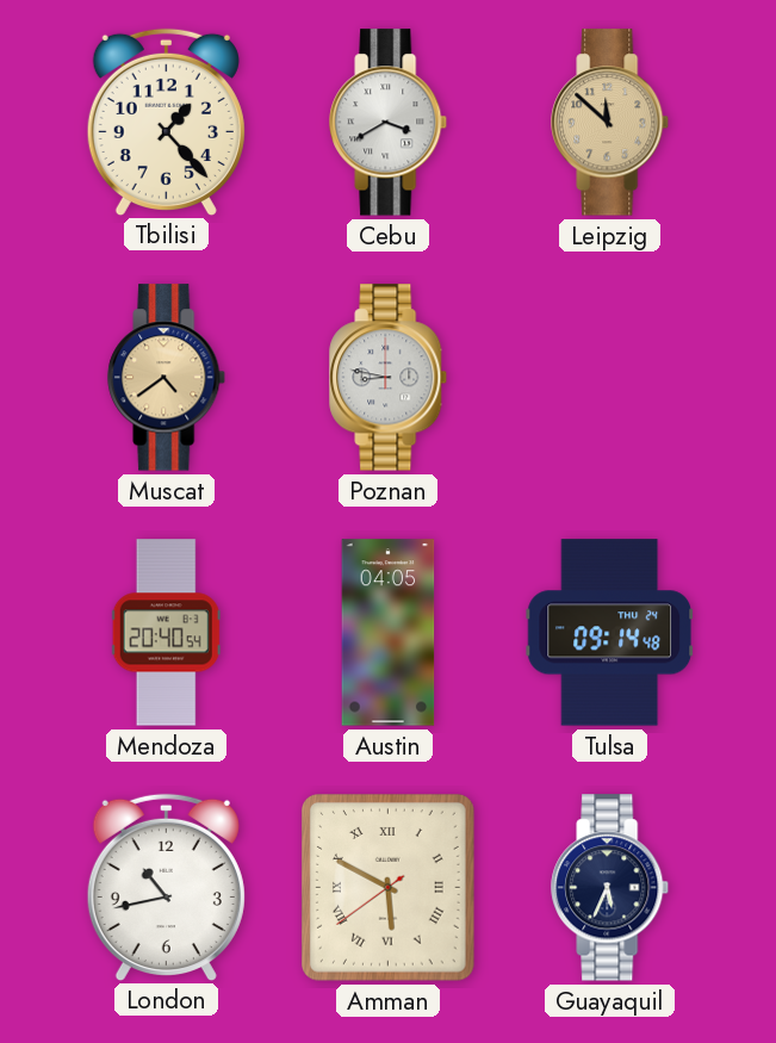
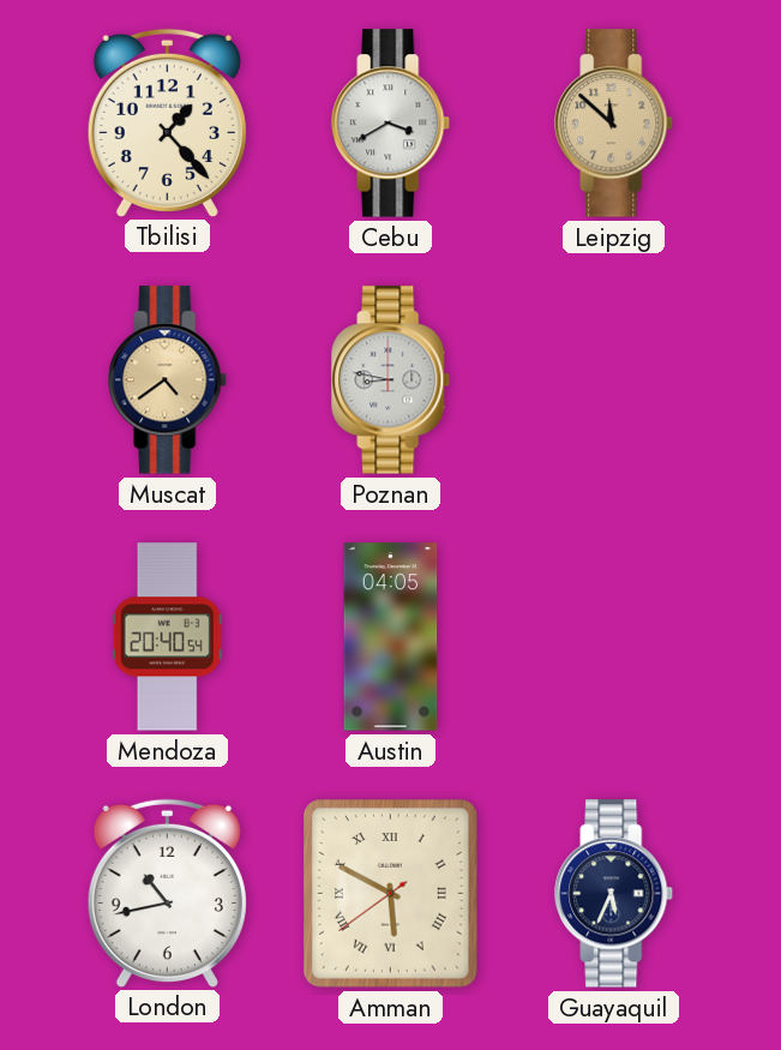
Tulsa: 09:14 -> none (610, 633)
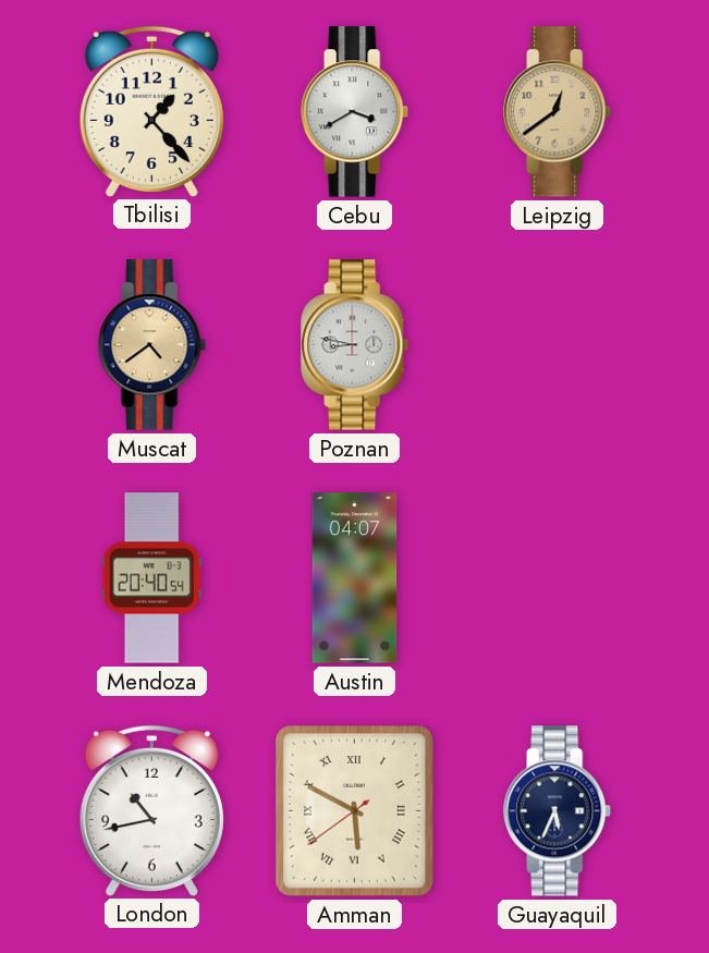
Leipzig: 11:52 -> 12:39 (558, 112)
Austin: 04:05 -> 04:07 (355, 578)
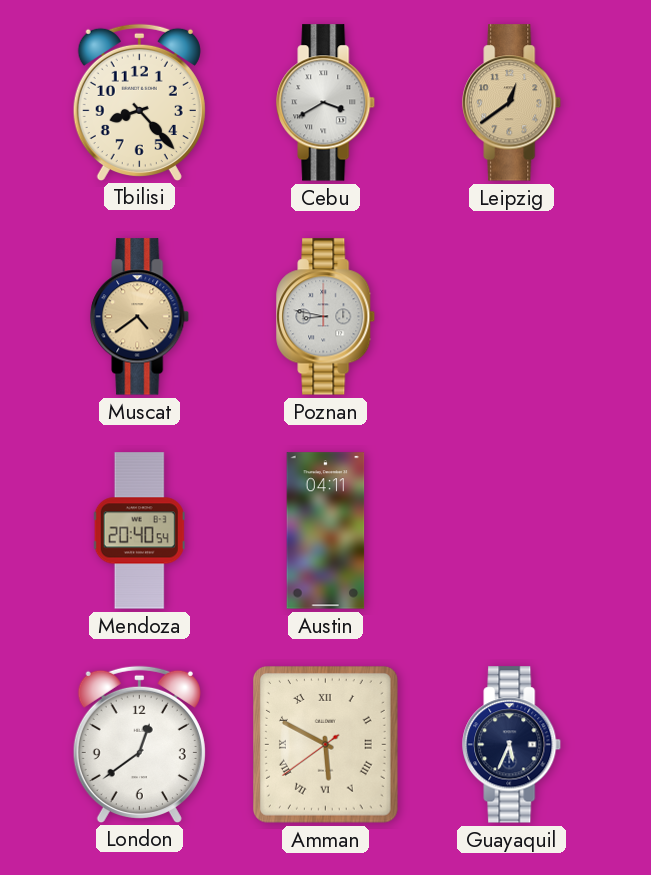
Tbilisi: 1:23 -> 8:23 (139, 102)
Austin: 04:07 -> 04:11 (326, 531)
London: 10:43 -> 12:39 (139, 744)
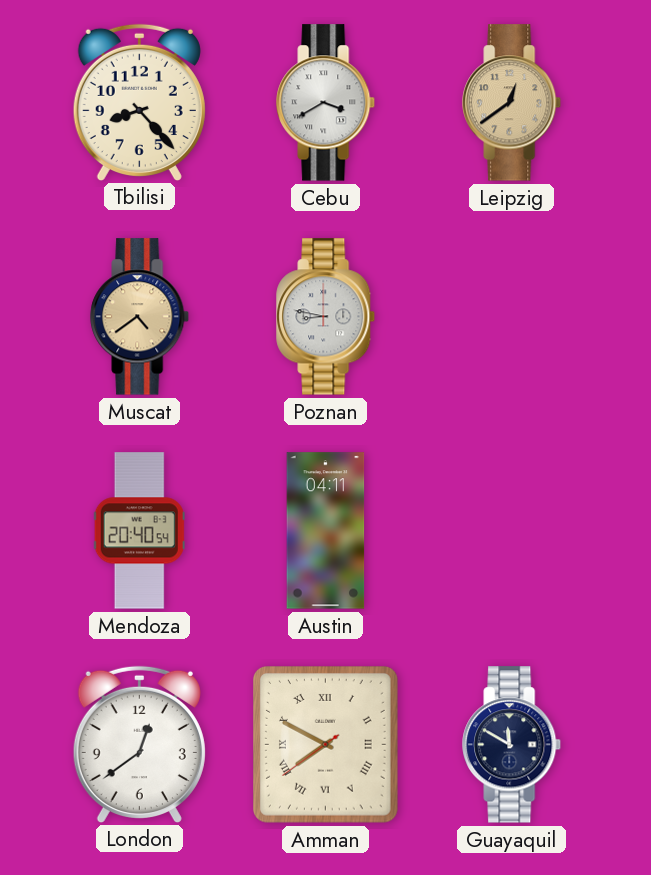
Amman: 5:49 -> 7:49 (326, 745)
Guayaquil: 5:34 -> 11:50 (512, 745)
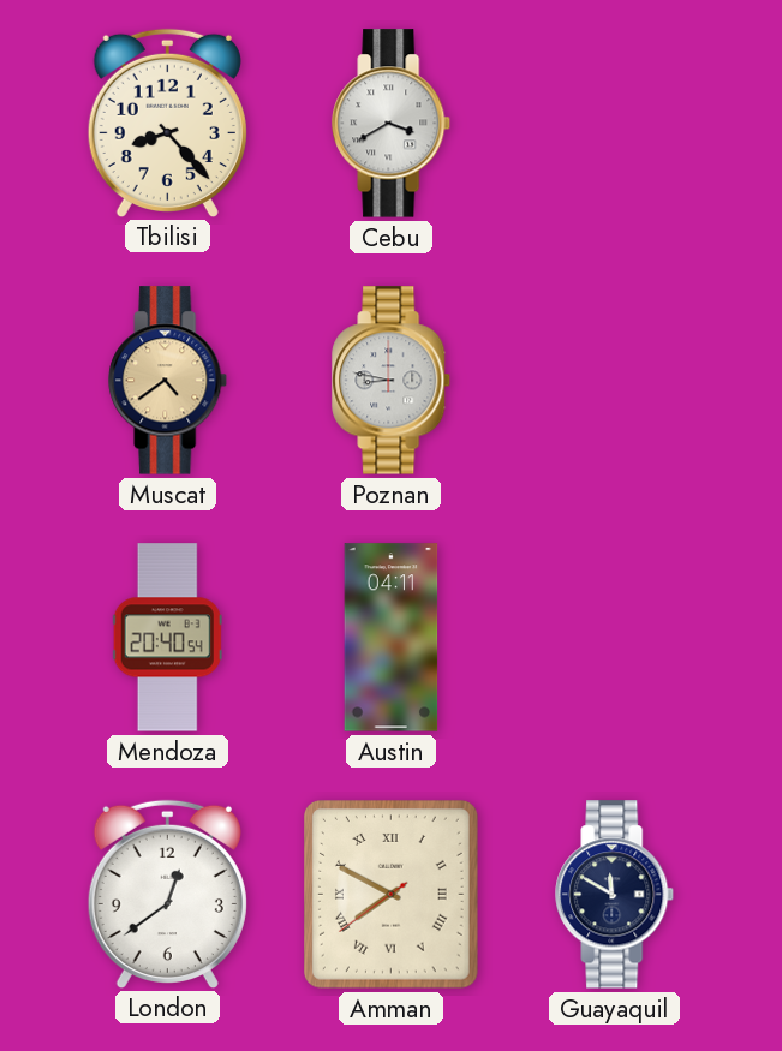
Leipzig: 12:39 -> none (512, 103)
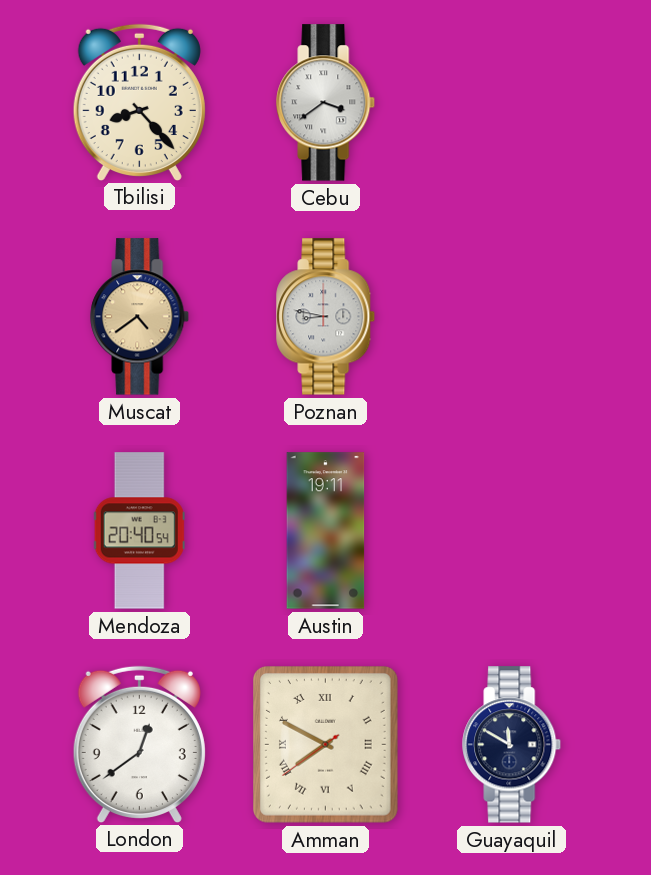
Cebu: 3:40 -> 3:39 (326, 103)
Austin: 04:11 -> 19:11 (326, 531)
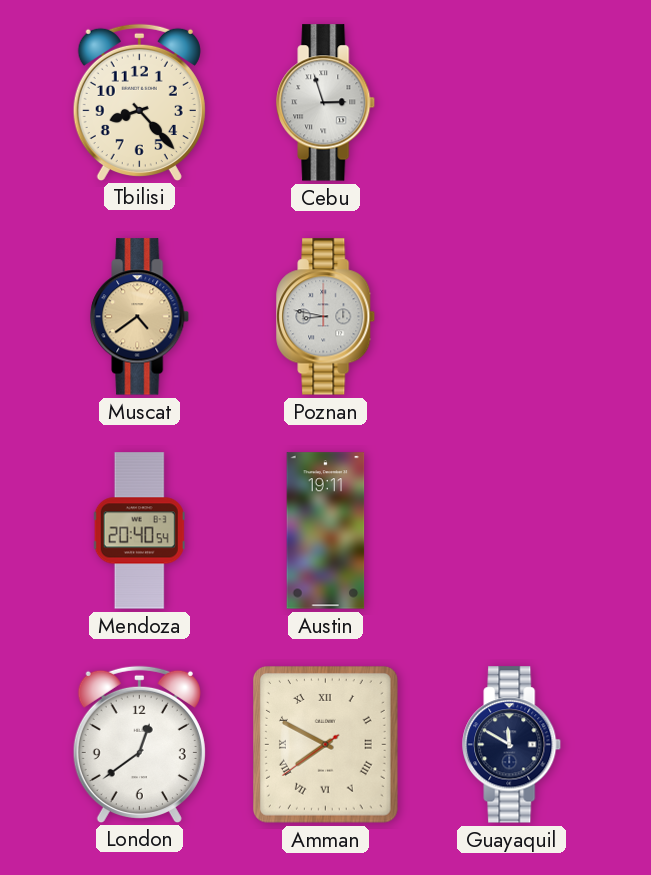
Cebu: 3:39 -> 2:57 (326, 103)
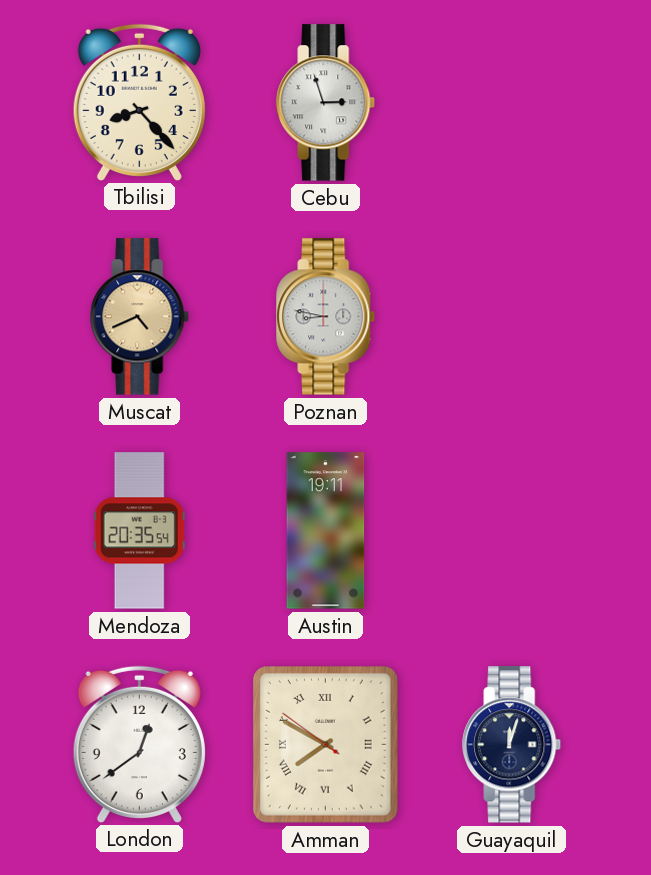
Muscat: 4:39 -> 4:41 (140, 317)
Mendoza: 20:40 -> 20:35 (139, 531)
Amman: 7:49:39 -> 7:49:51 (326, 745)
Guayaquil: 11:50 -> 12:03 (512, 745)
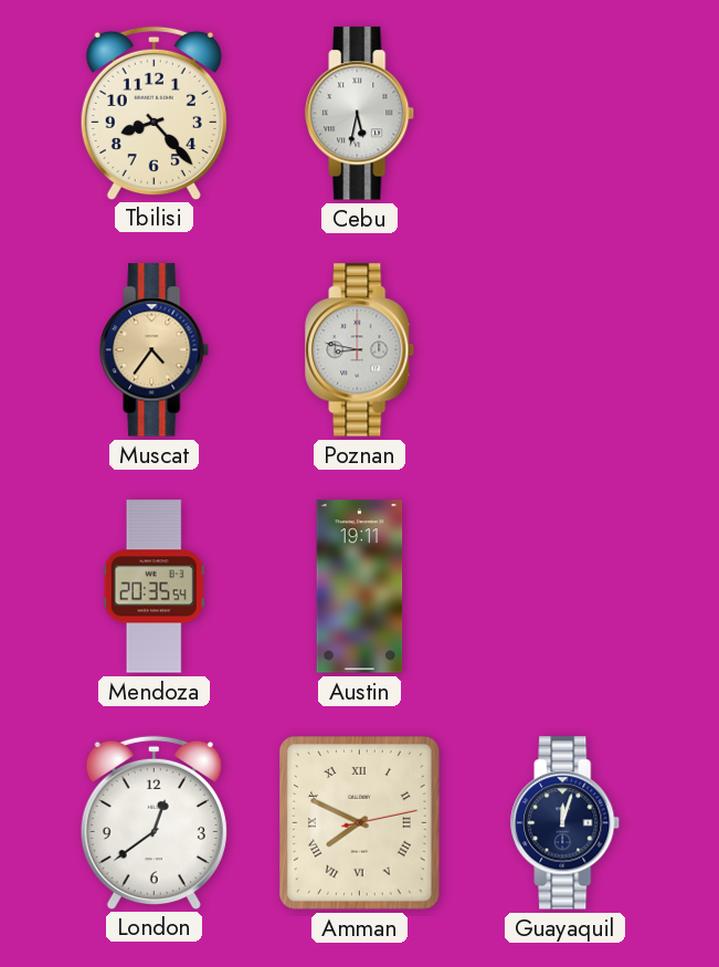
Cebu: 2:57 -> 5:32 (360, 114)
Muscat: 4:41 -> 4:36 (155, 350)
Amman: 7:49:51 -> 7:49:13 (360, 823)
